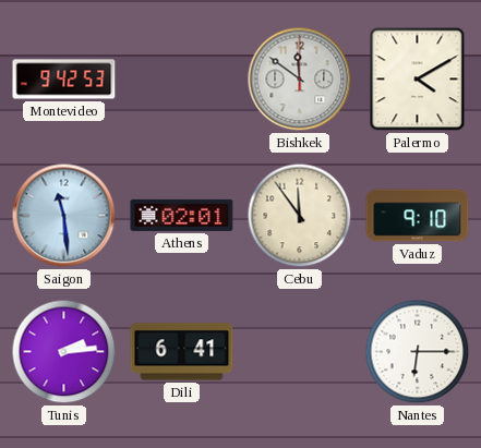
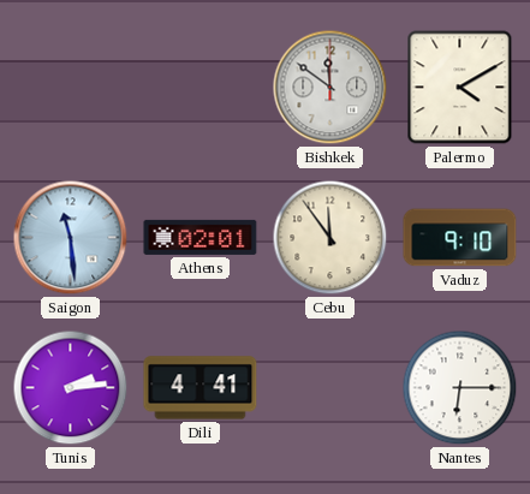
Montevideo: 9:42 -> none (64, 80)
Dili: 6:41 -> 4:41 (201, 388)
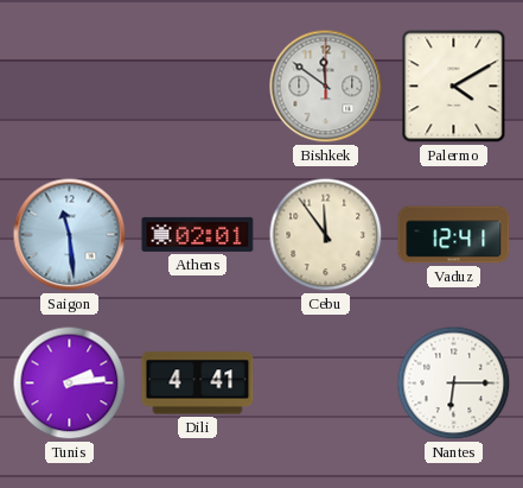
Vaduz: 9:10 -> 12:41 (454, 235)
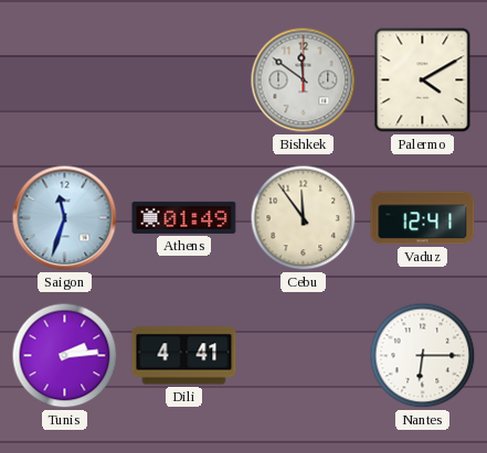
Saigon: 11:29 -> 11:33 (65, 218)
Athens: 02:01 -> 01:49 (184, 217)
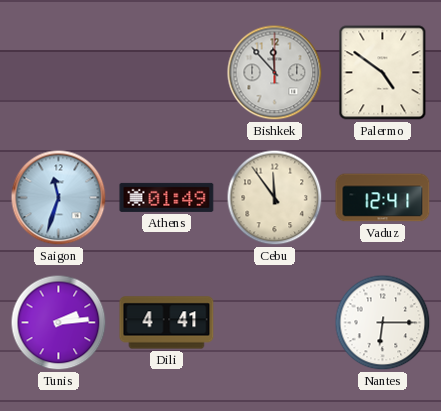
Bishkek: 11:51 -> 11:53 (275, 73)
Palermo: 4:10 -> 4:51 (383, 73)
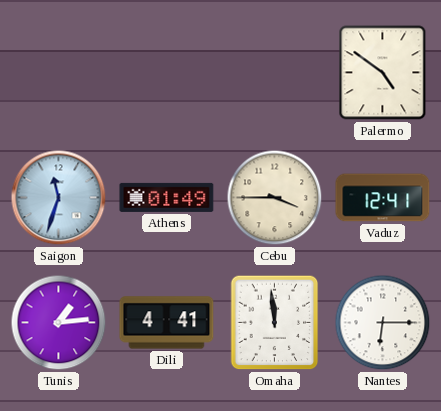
Bishkek: 11:53 -> none (275, 73)
Cebu: 11:54 -> 3:45 (275, 198)
Tunis: 2:14 -> 1:14 (59, 323)
Omaha: none -> 11:59 (275, 323)
